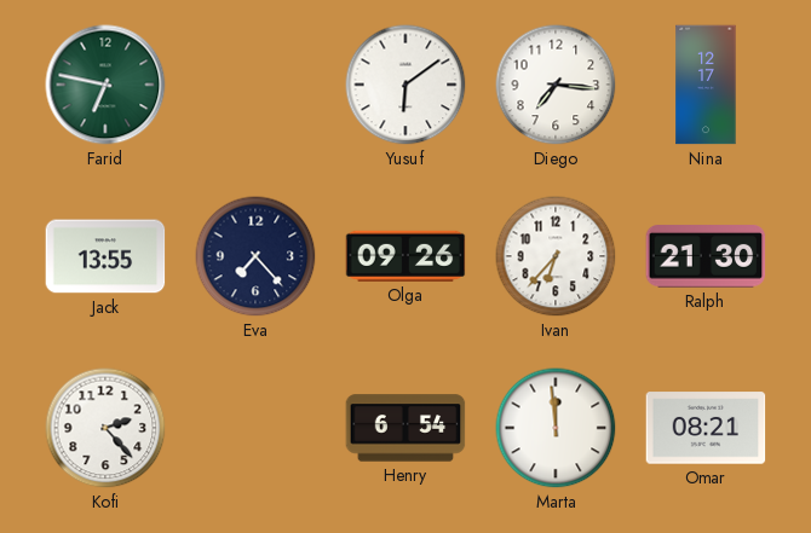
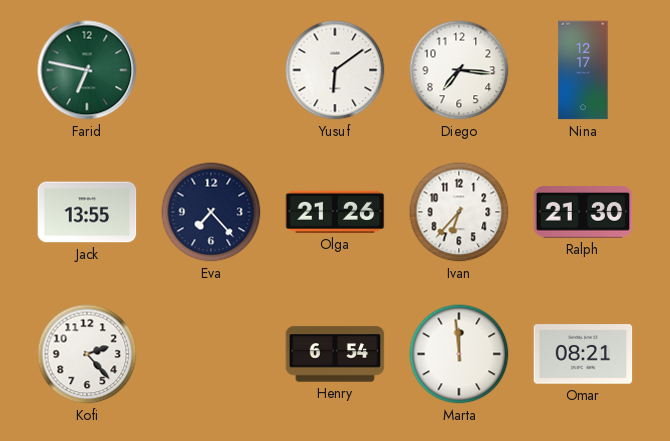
Olga: 09:26 -> 21:26 (335, 212)
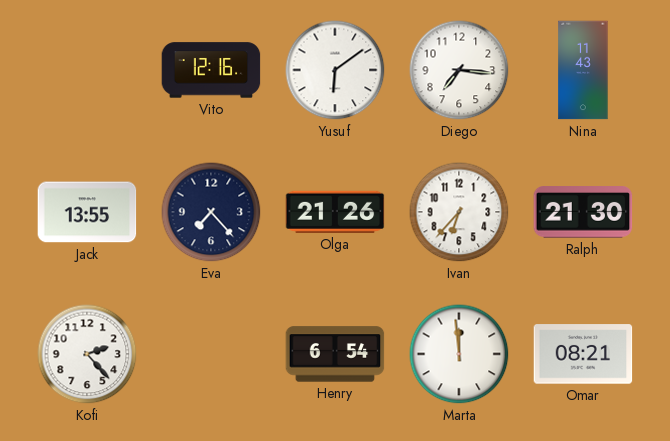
Farid: 6:47 -> none (87, 70)
Vito: none -> 12:16 (211, 70)
Nina: 12:17 -> 11:43 (583, 70)
